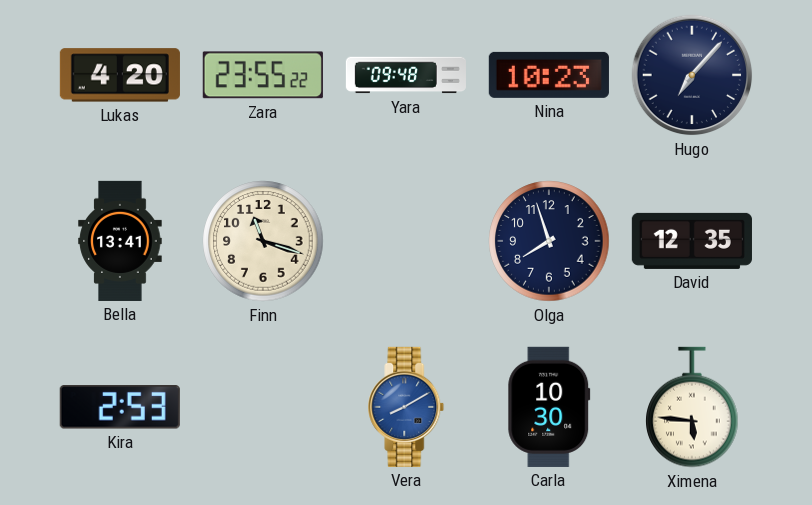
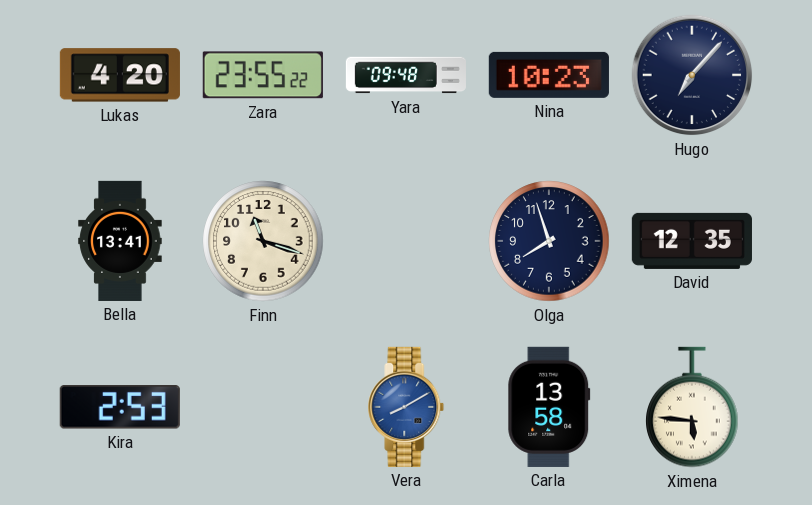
Carla: 10:30 -> 13:58 (549, 407)
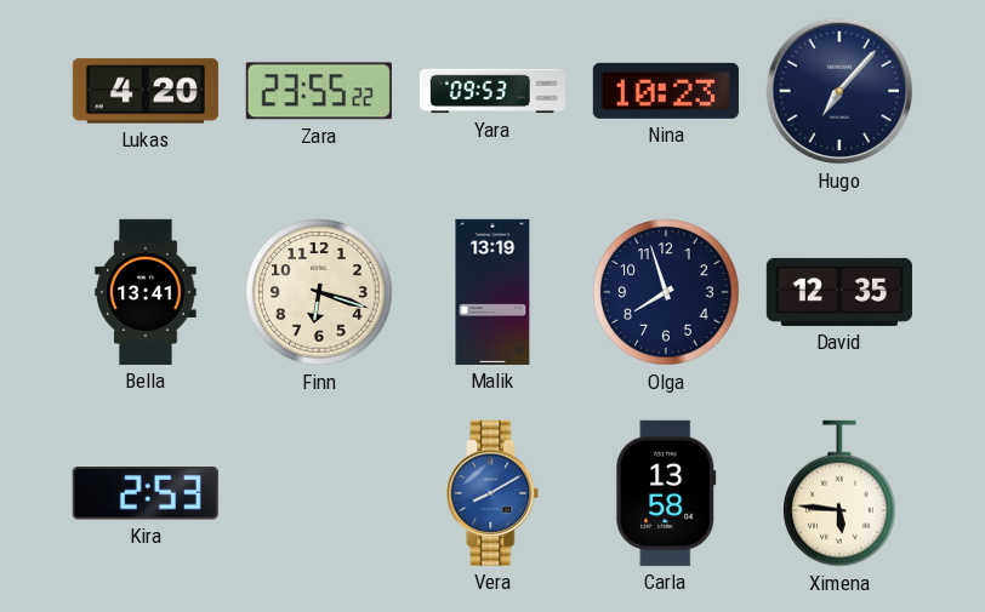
Yara: 09:48 -> 09:53 (493, 91)
Finn: 11:18 -> 6:18 (319, 292)
Malik: none -> 13:19 (493, 292)
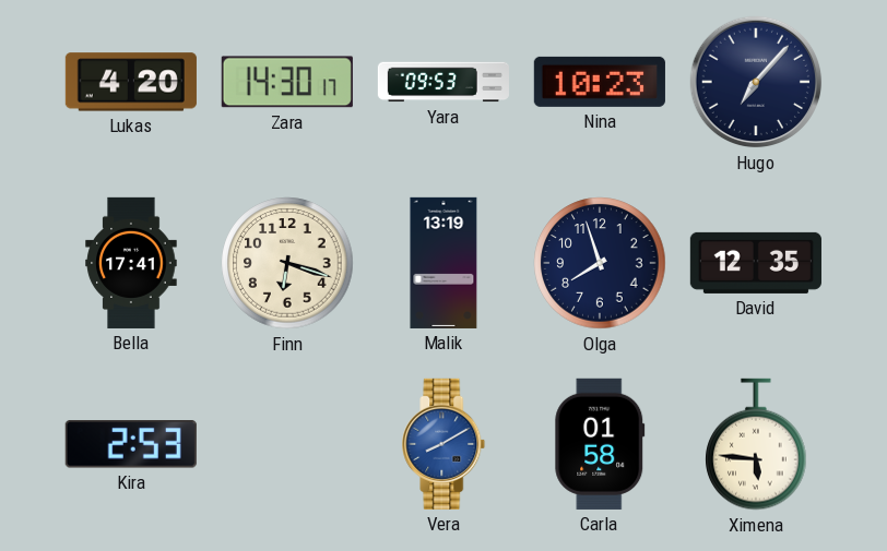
Zara: 23:55 -> 14:30 (287, 82)
Bella: 13:41 -> 17:41 (131, 263)
Carla: 13:58 -> 01:58 (600, 444)
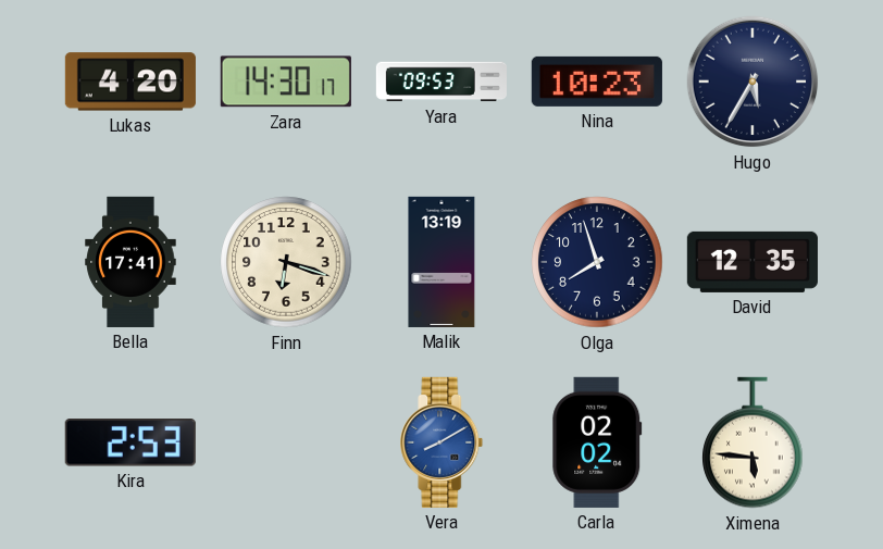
Hugo: 7:07 -> 5:35 (753, 82)
Carla: 01:58 -> 02:02 (597, 442)
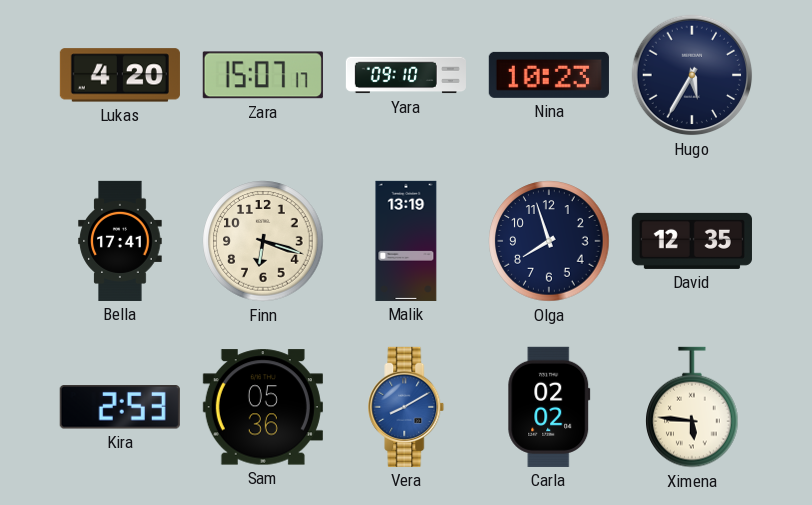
Zara: 14:30 -> 15:07 (263, 75)
Yara: 09:53 -> 09:10 (406, 75)
Sam: none -> 05:36 (263, 407)
